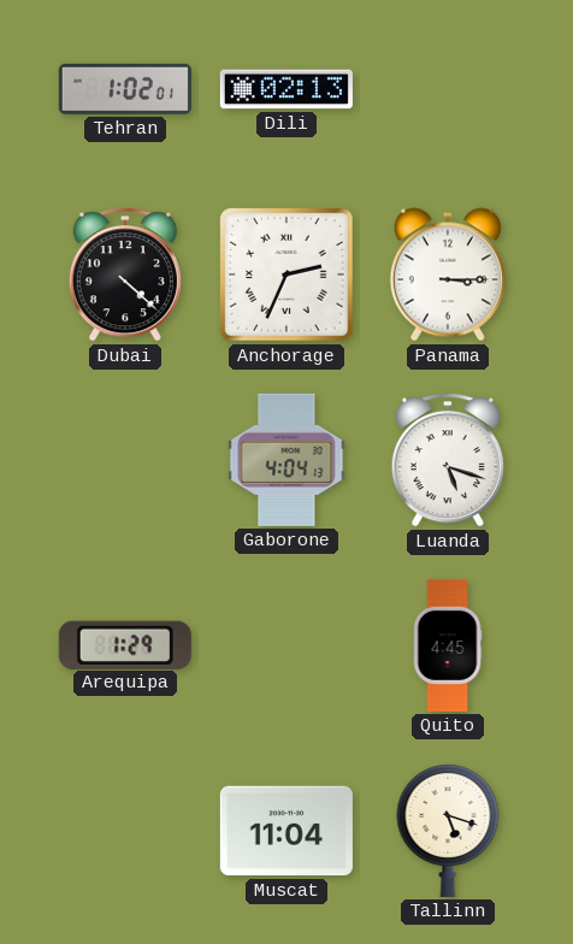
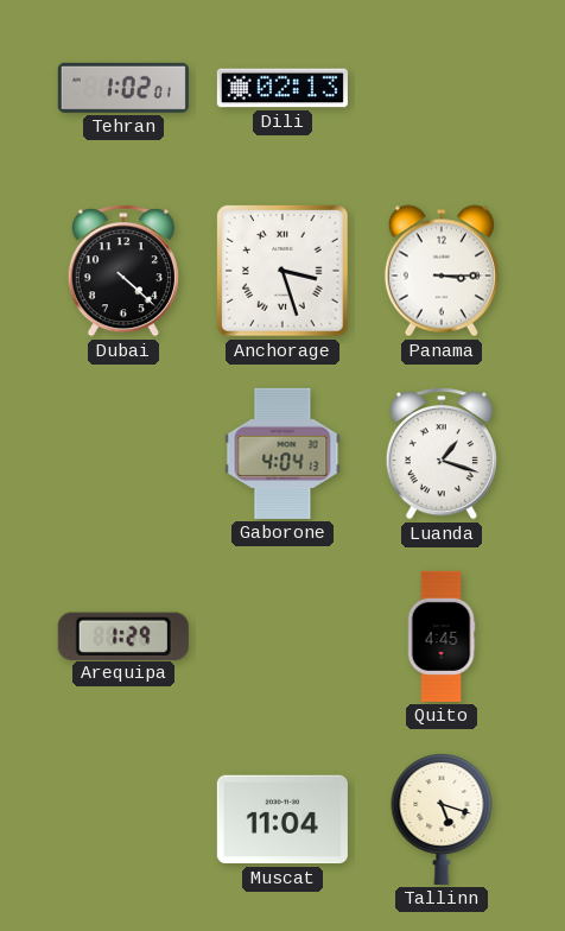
Anchorage: 2:34 -> 3:27 (282, 271)
Luanda: 5:18 -> 1:18 (442, 454)
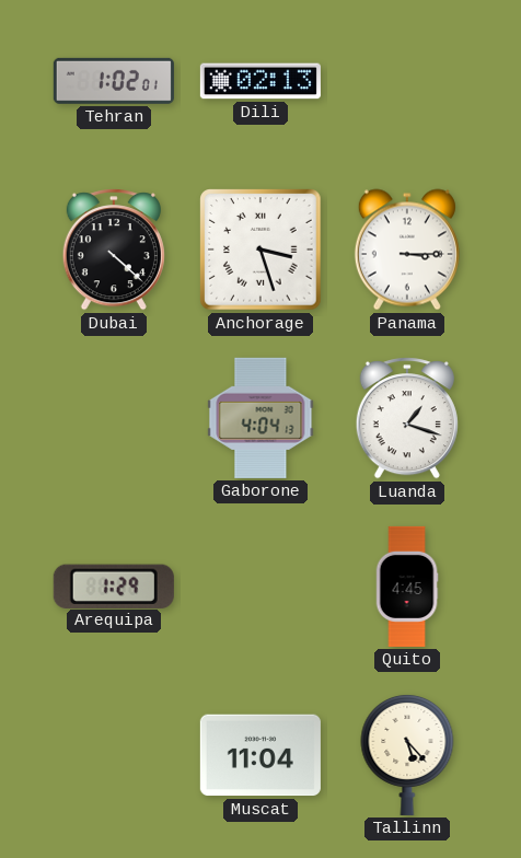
Tallinn: 5:18 -> 5:23 (407, 754)
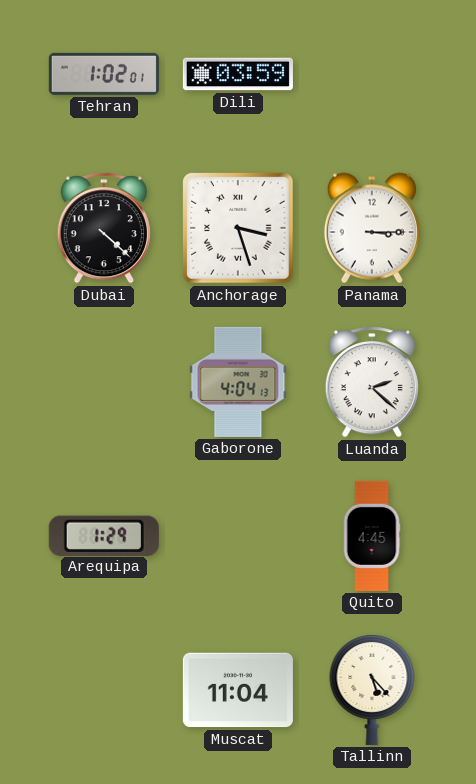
Dili: 02:13 -> 03:59 (238, 74)
Luanda: 1:18 -> 2:22 (372, 382)
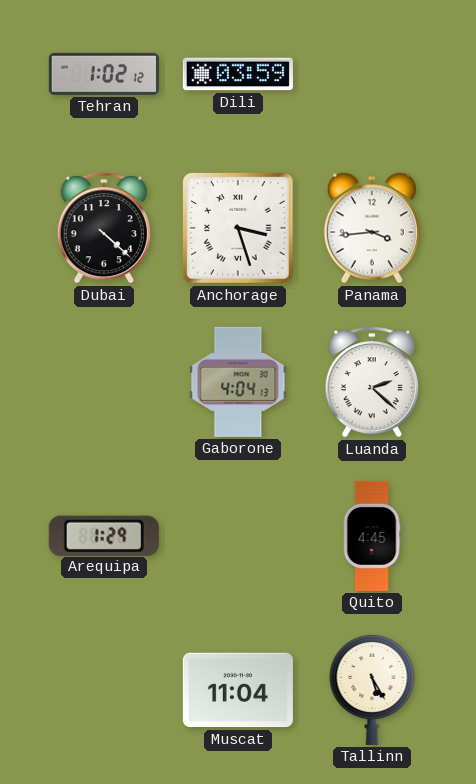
Tehran: 1:02:01 -> 1:02:12 (104, 74)
Panama: 3:15 -> 3:44 (372, 228)
Tallinn: 5:23 -> 5:25 (372, 689)
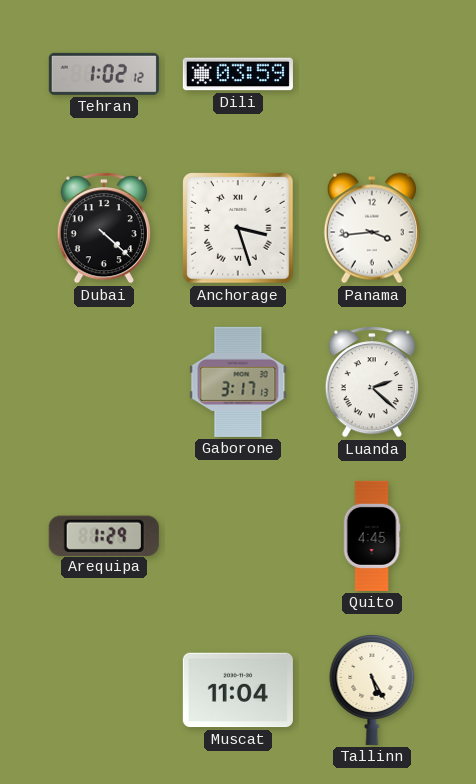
Gaborone: 4:04 -> 3:17 (238, 382)
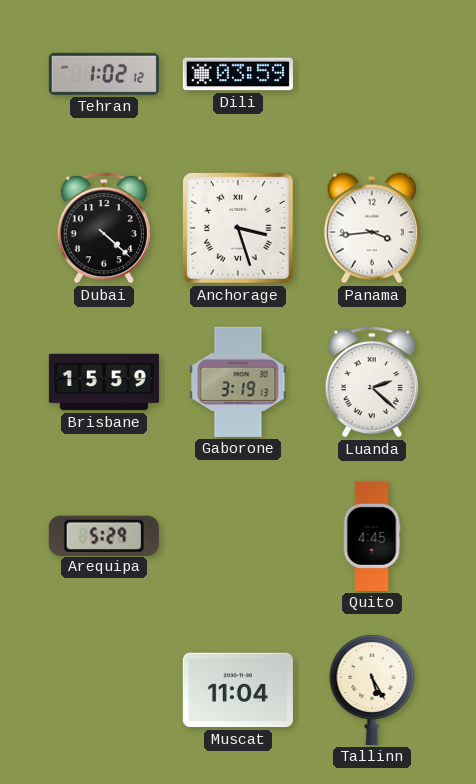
Brisbane: none -> 15:59 (104, 382)
Gaborone: 3:17 -> 3:19 (238, 382)
Arequipa: 1:29 -> 5:29 (104, 535)
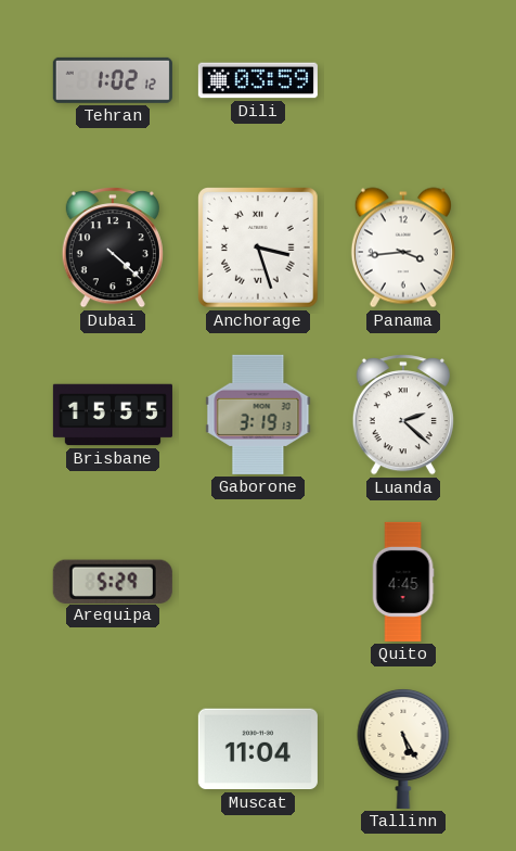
Brisbane: 15:59 -> 15:55 (113, 415)
